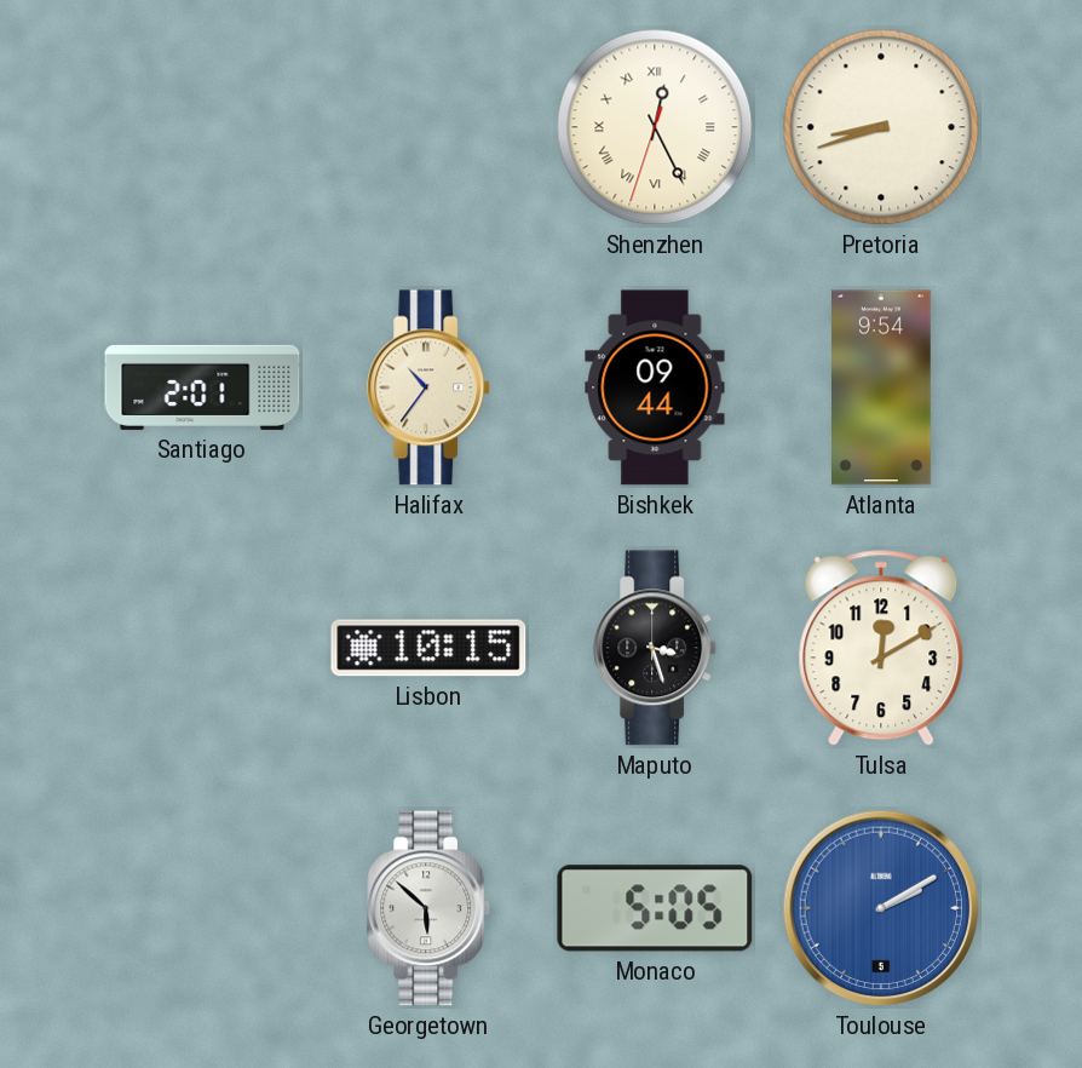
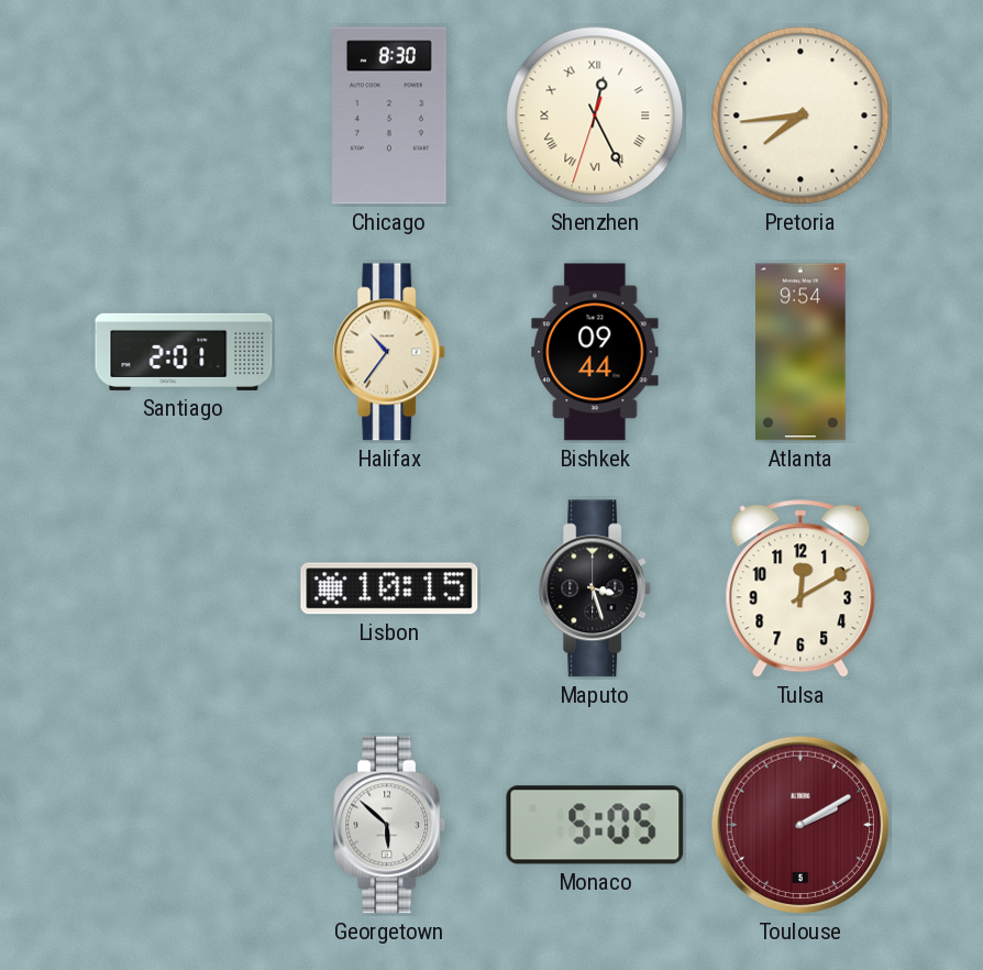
Chicago: none -> 8:30 (390, 115)
Pretoria: 8:42 -> 7:44 (800, 115)
Toulouse dial: blue -> burgundy (800, 825)
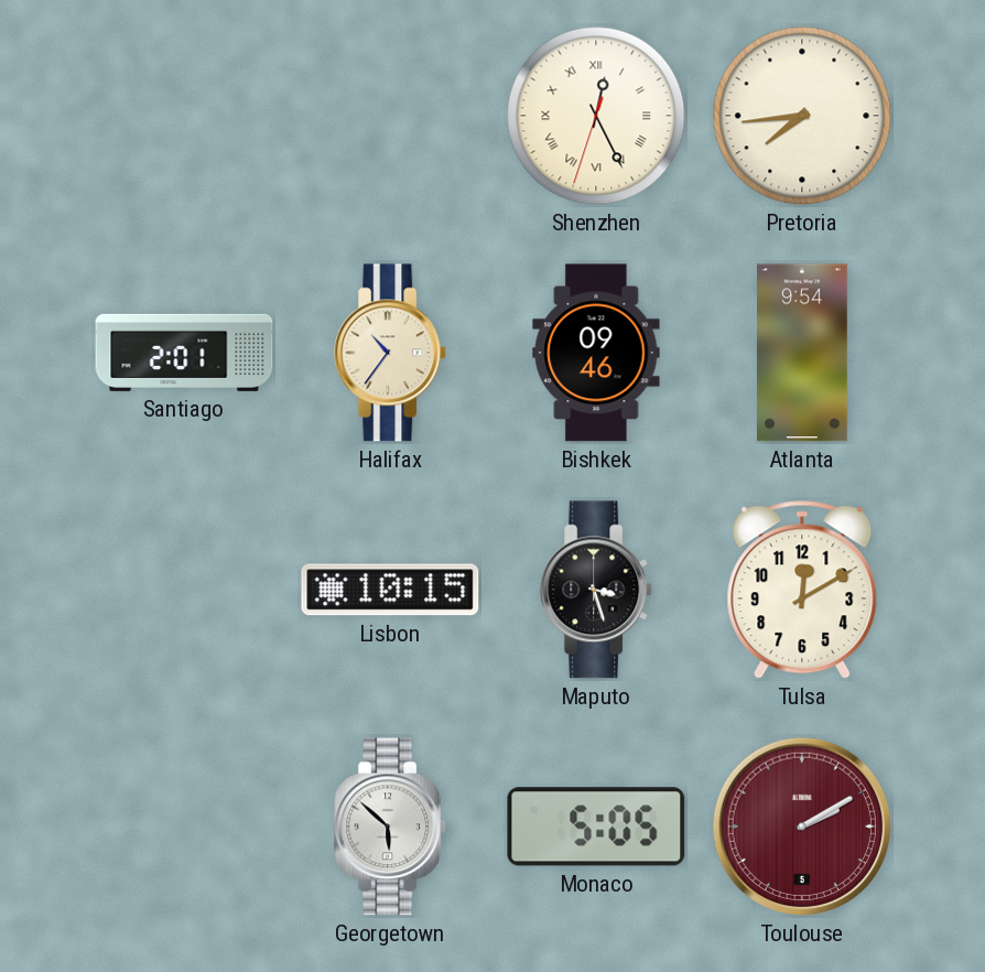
Chicago: 8:30 -> none (390, 115)
Bishkek: 09:44 -> 09:46 (596, 353)
